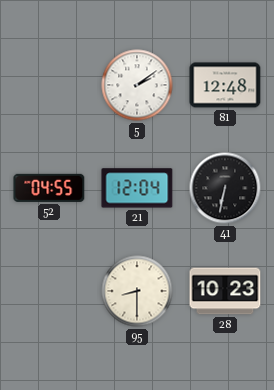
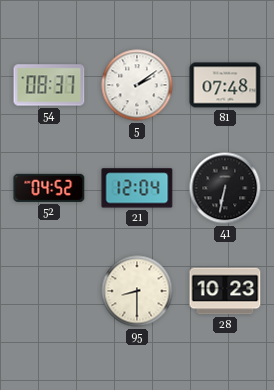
54: none -> 08:37 (49, 85)
81: 12:48 -> 07:48 (225, 85)
52: 04:55 -> 04:52 (49, 188)
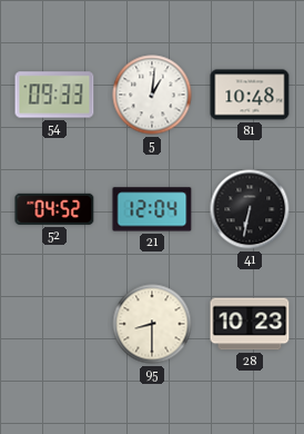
54: 08:37 -> 09:33 (54, 95)
5: 2:09 -> 1:01 (152, 95)
81: 07:48 -> 10:48 (250, 95)
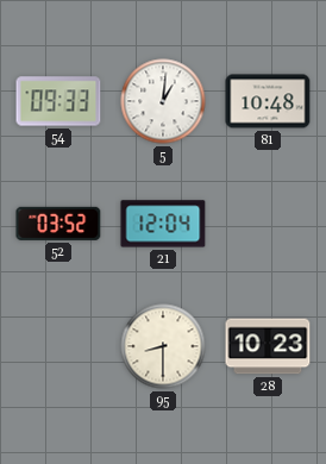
52: 04:52 -> 03:52 (58, 224)
41: 6:32 -> none (250, 209)
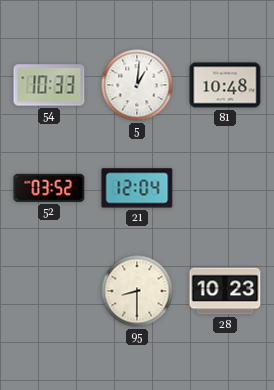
54: 09:33 -> 10:33 (49, 85)
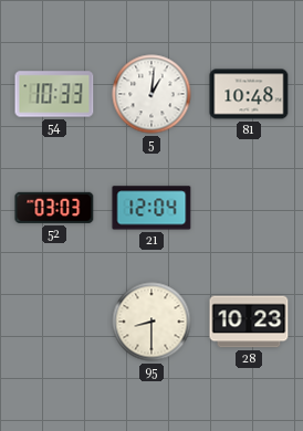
52: 03:52 -> 03:03 (54, 208)
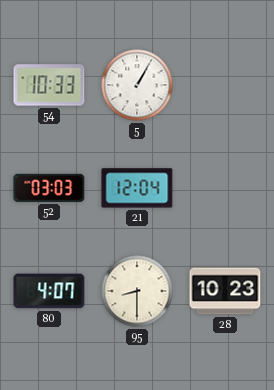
5: 1:01 -> 1:05 (137, 85)
81: 10:48 -> none (249, 94)
80: none -> 4:07 (49, 291)
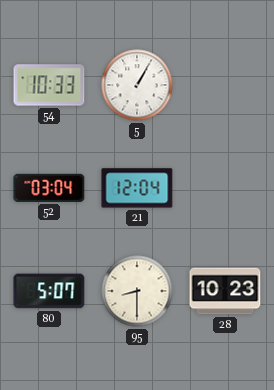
52: 03:03 -> 03:04 (49, 188)
80: 4:07 -> 5:07 (49, 291)
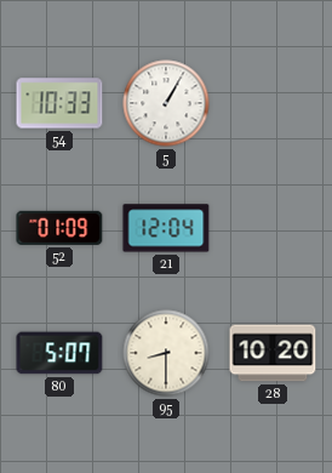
52: 03:04 -> 01:09 (59, 228)
28: 10:23 -> 10:20 (273, 353)
